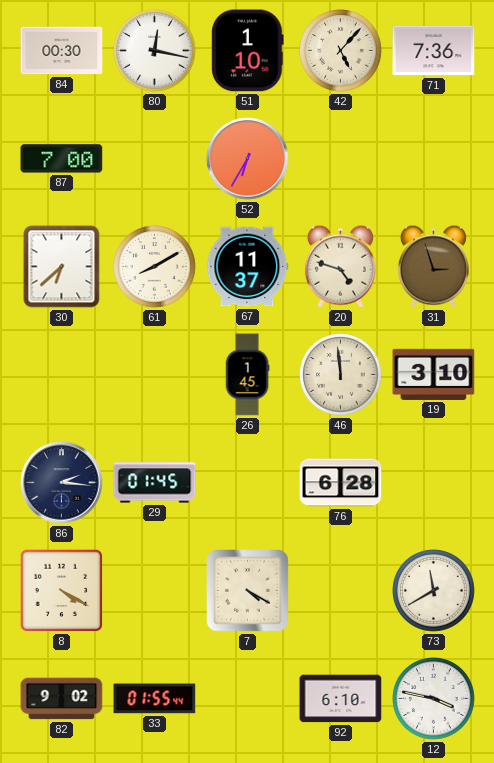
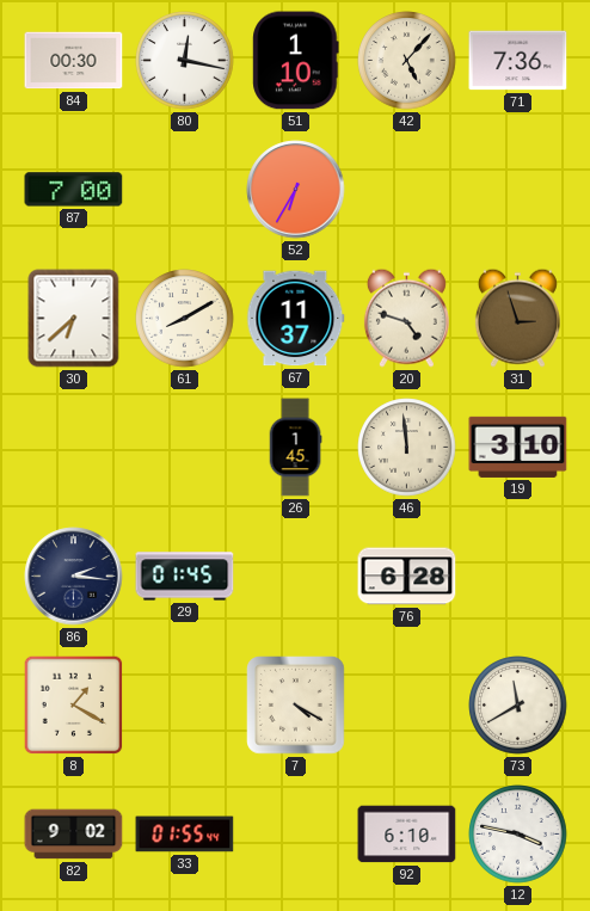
8: 4:20 -> 1:20 (74, 706)
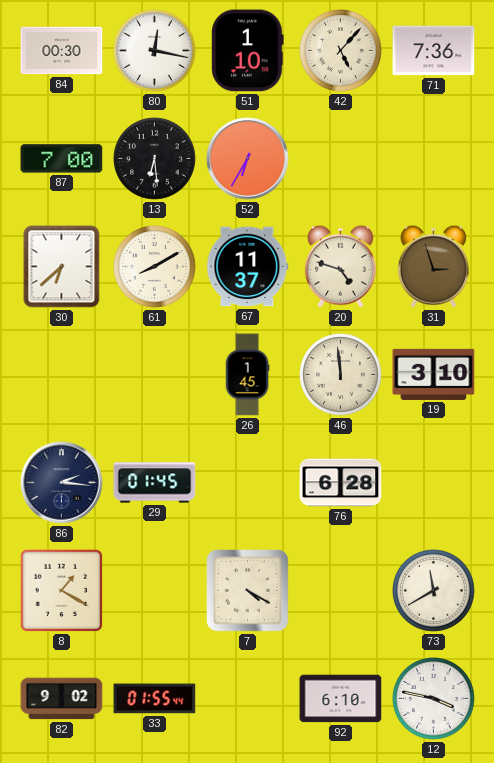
13: none -> 6:29 (155, 159)
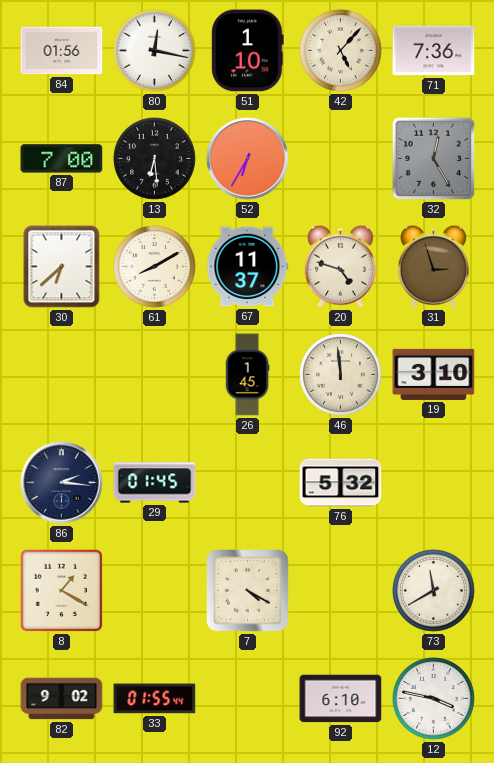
84: 00:30 -> 01:56 (62, 51)
32: none -> 12:25 (434, 159)
76: 6:28 -> 5:32 (341, 483)
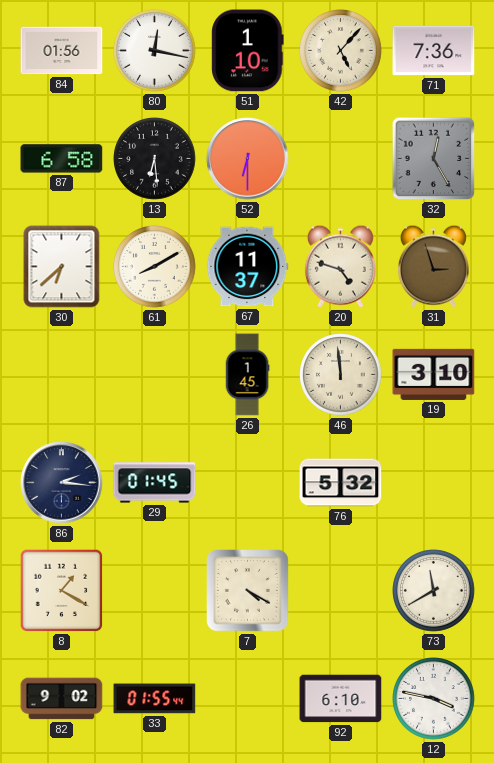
87: 7:00 -> 6:58 (62, 159)
52: 6:35 -> 6:30 (248, 159)
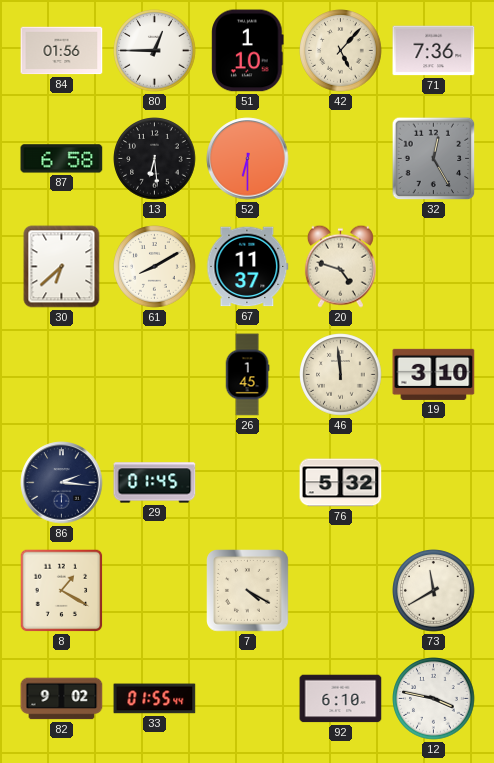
80: 12:17 -> 12:45 (155, 51)
31: 2:57 -> none (433, 266)
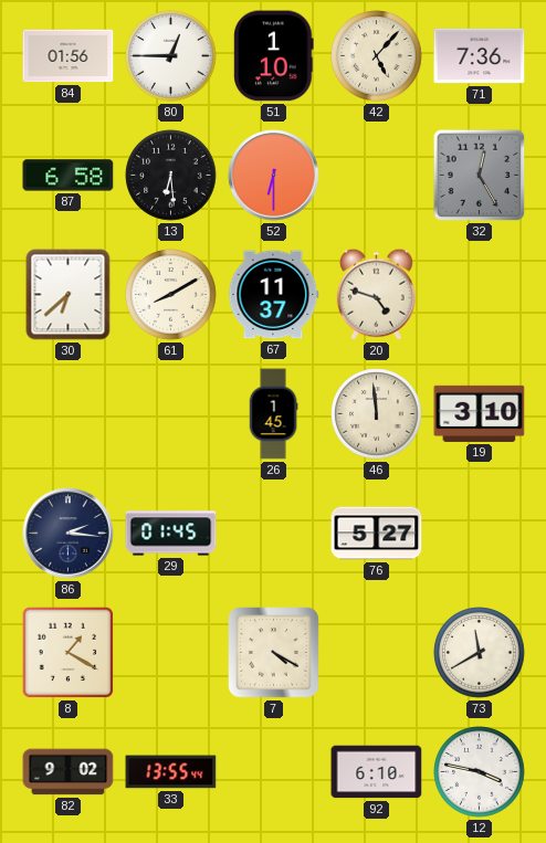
76: 5:32 -> 5:27 (377, 534)
33: 01:55 -> 13:55 (171, 772)
